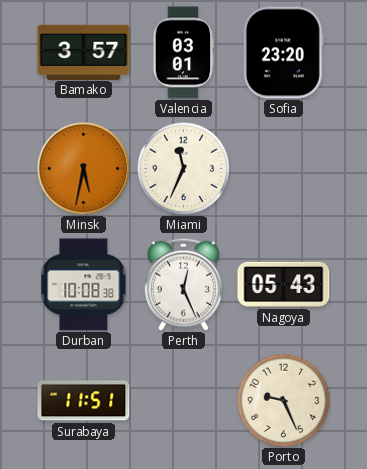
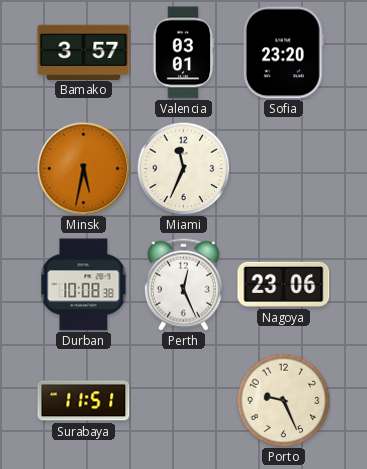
Nagoya: 05:43 -> 23:06 (284, 284)
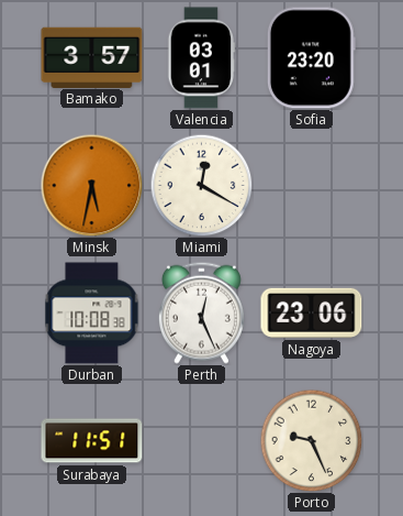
Miami: 11:34 -> 12:20 (201, 185)
